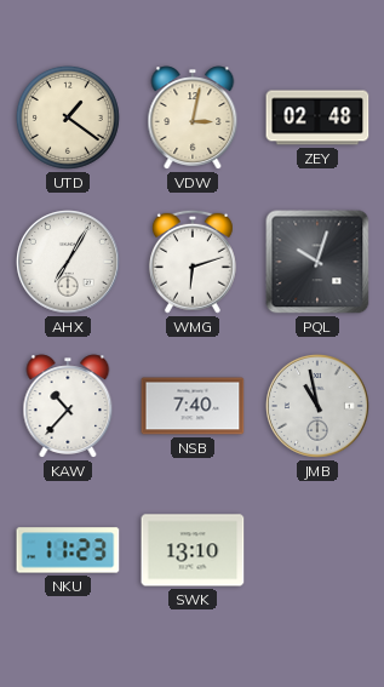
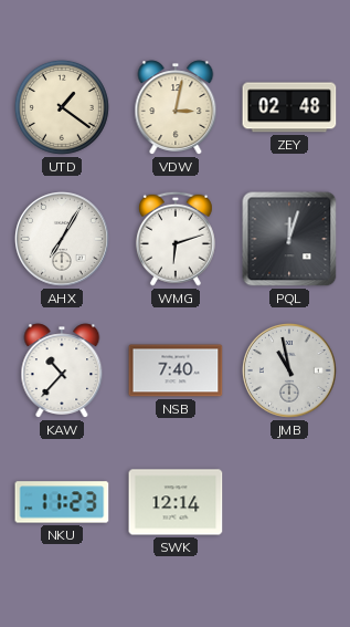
PQL: 10:03 -> 12:03 (289, 239)
SWK: 13:10 -> 12:14 (176, 502)
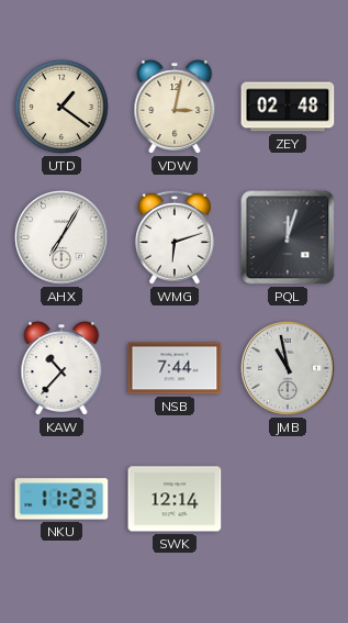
NSB: 7:40 -> 7:44 (175, 368)
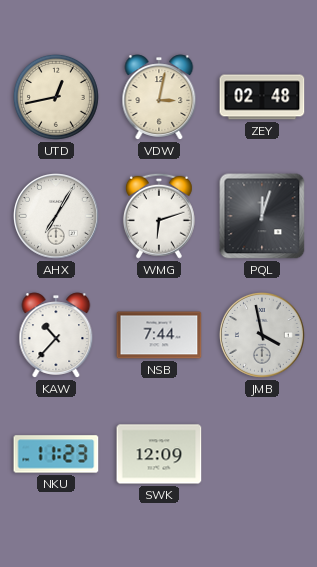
UTD: 1:21 -> 12:43 (56, 97)
JMB: 10:58 -> 3:58 (263, 336)
SWK: 12:14 -> 12:09 (159, 454)
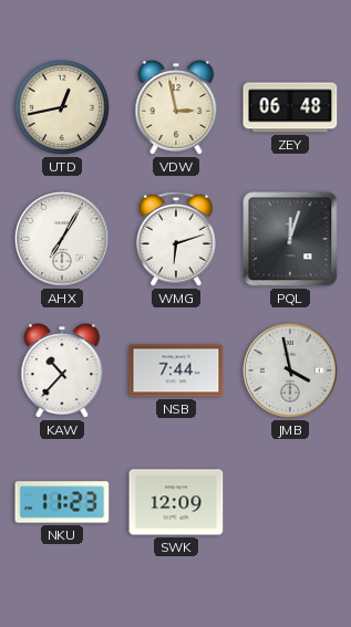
VDW: 3:02 -> 2:58 (176, 107)
ZEY: 02:48 -> 06:48 (290, 107)
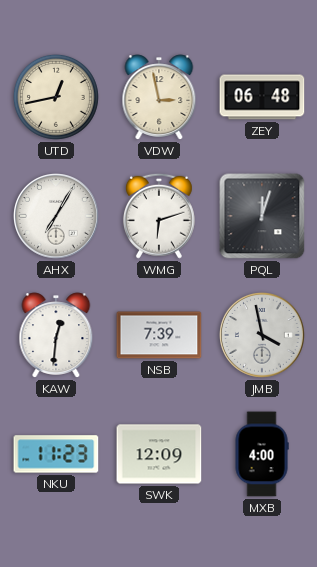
KAW: 10:37 -> 12:31 (56, 335)
NSB: 7:44 -> 7:39 (159, 335)
MXB: none -> 4:00 (262, 454)
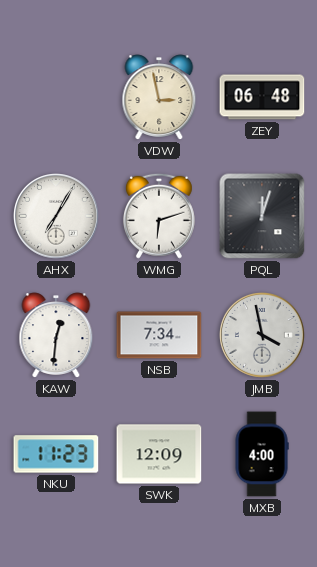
UTD: 12:43 -> none (56, 97)
NSB: 7:39 -> 7:34 (159, 335)
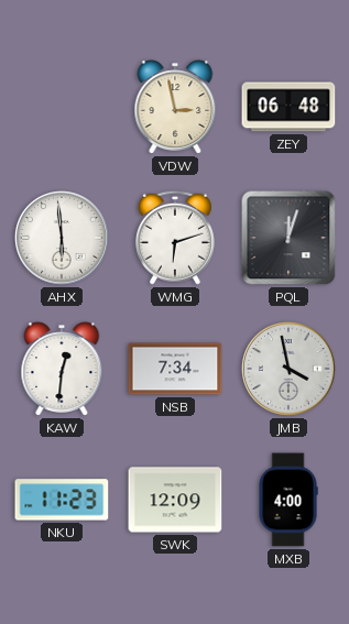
AHX: 7:05 -> 5:59 (63, 239)
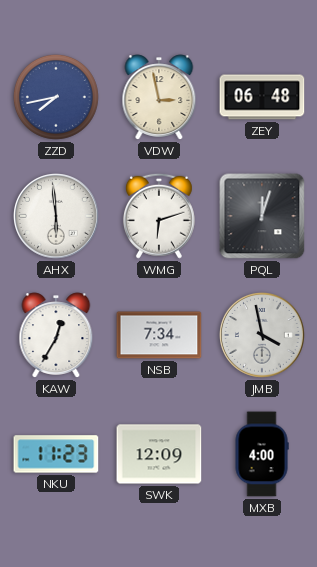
ZZD: none -> 7:43 (56, 97)
KAW: 12:31 -> 12:35 (56, 335)
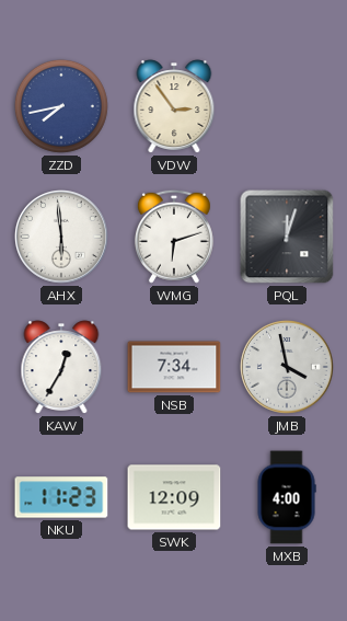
VDW: 2:58 -> 2:54 (174, 106)
ZEY: 06:48 -> none (262, 97)
